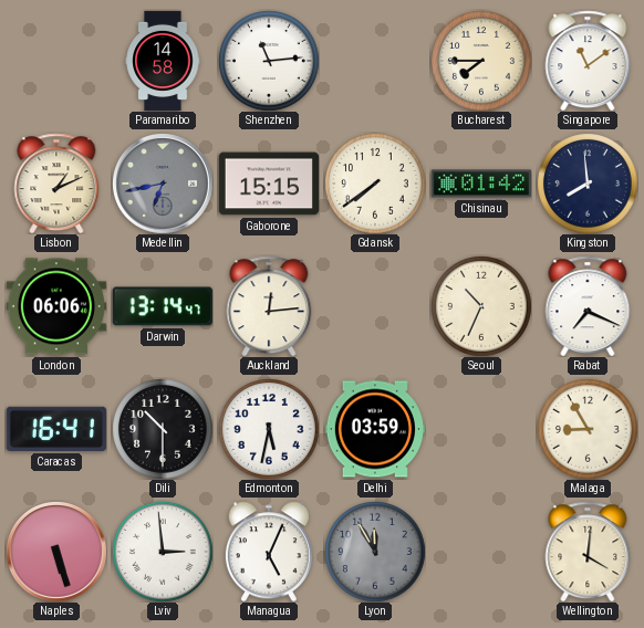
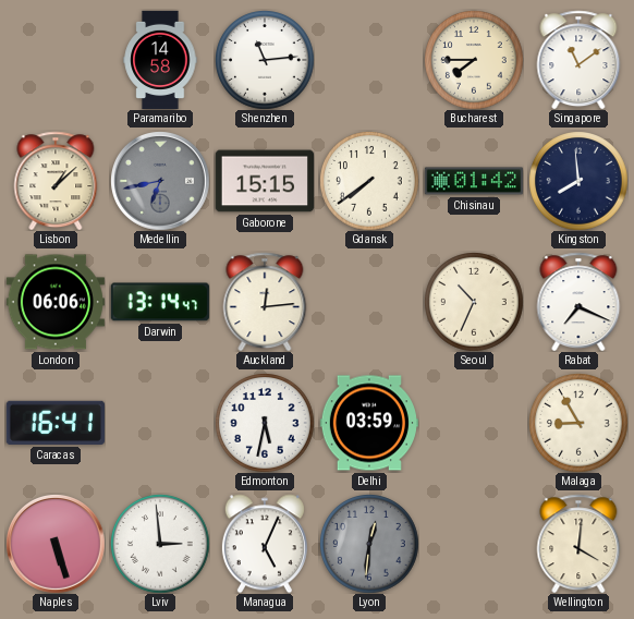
Lisbon: 1:11 -> 1:08 (56, 181)
Dili: 10:30 -> none (163, 429)
Lyon: 11:55 -> 12:31 (369, 544)
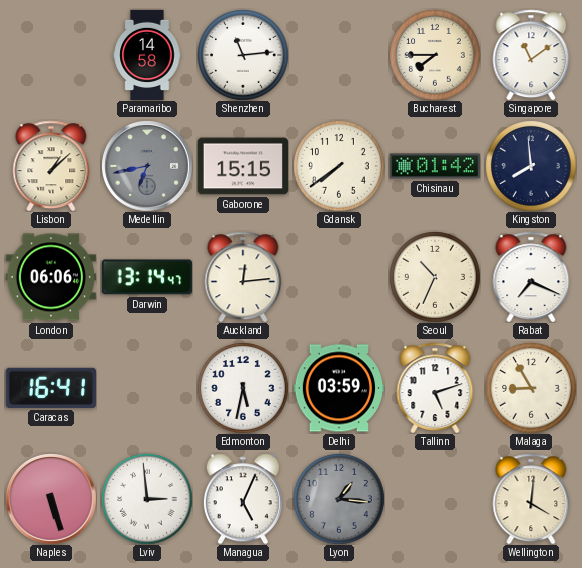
Tallinn: none -> 5:12 (435, 388)
Lyon: 12:31 -> 1:16 (339, 499)
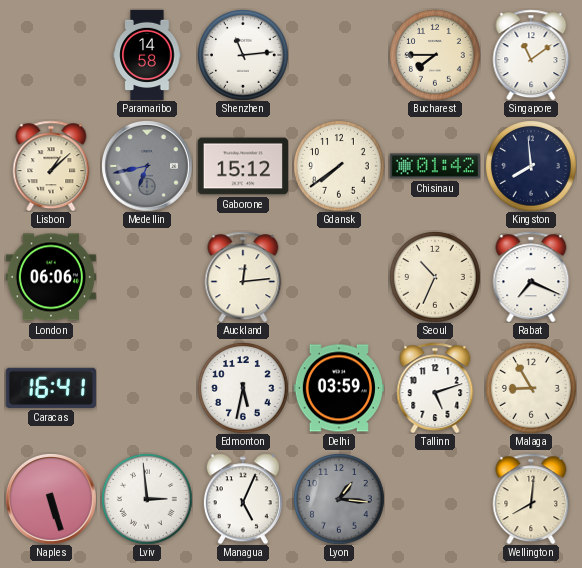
Gaborone: 15:15 -> 15:12 (242, 166)
Darwin: 13:14 -> none (147, 277)
Wellington: 4:01 -> 8:01 (531, 499)
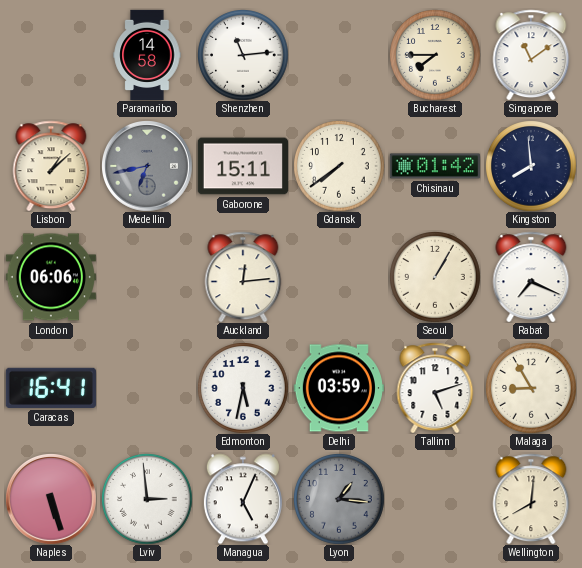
Gaborone: 15:12 -> 15:11 (242, 166)
Seoul: 10:34 -> 1:05 (435, 277)
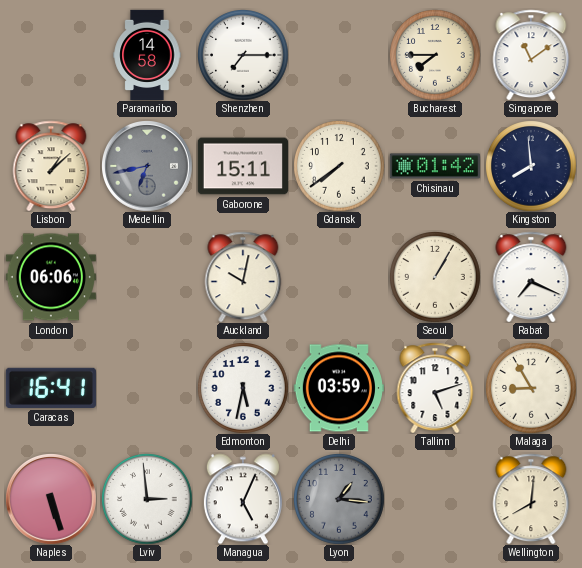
Shenzhen: 11:14 -> 7:15 (243, 55)
Auckland: 12:14 -> 10:02 (243, 277)
